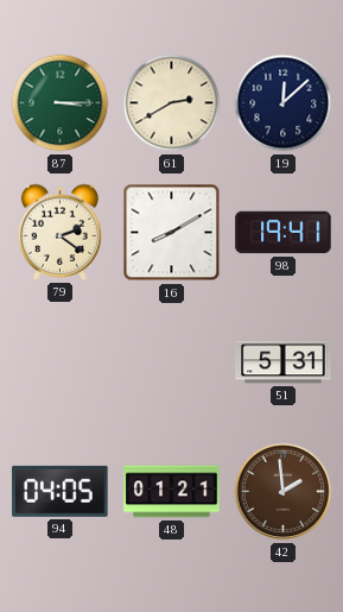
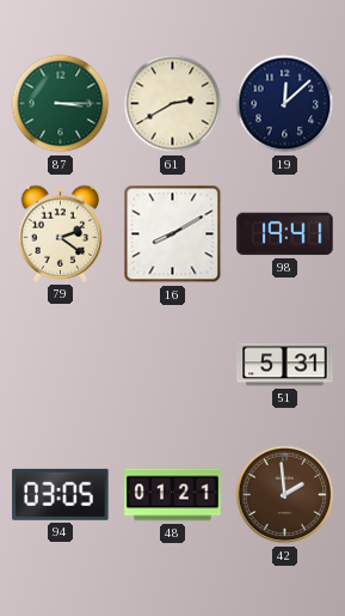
94: 04:05 -> 03:05 (61, 494)
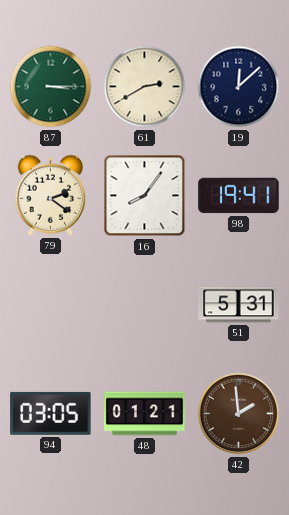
16: 8:10 -> 8:06 (145, 196)
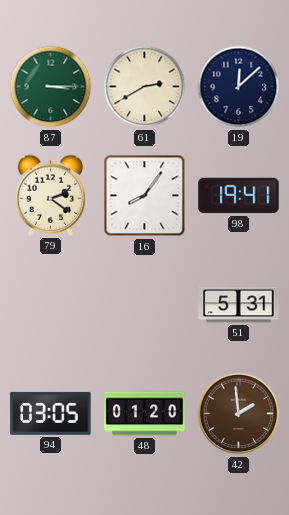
48: 01:21 -> 01:20 (145, 414)
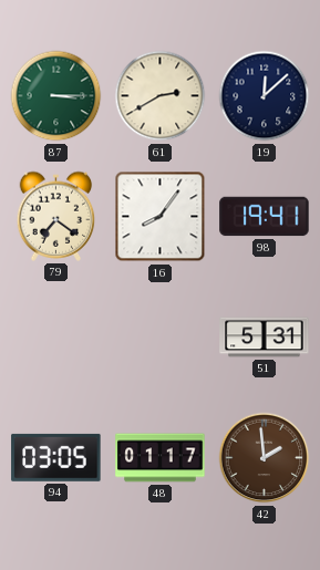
79: 2:21 -> 7:21 (56, 216)
48: 01:20 -> 01:17 (161, 458)
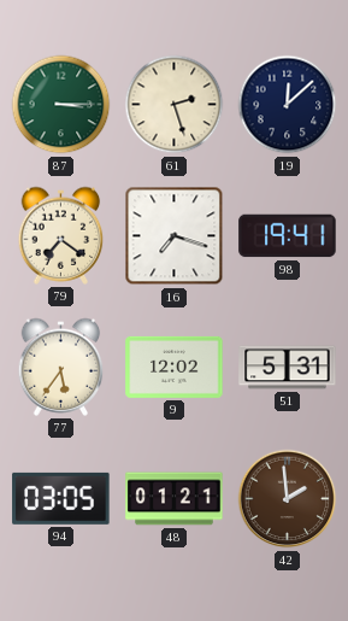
61: 2:40 -> 2:27 (175, 105)
16: 8:06 -> 7:18 (175, 236)
77: none -> 5:36 (61, 367)
9: none -> 12:02 (175, 367)
48: 01:17 -> 01:21 (175, 499)
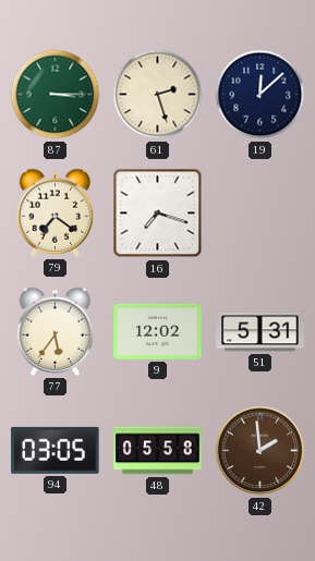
98: 19:41 -> none (288, 236)
48: 01:21 -> 05:58 (158, 451)
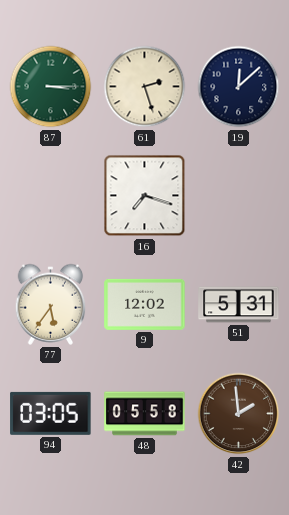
79: 7:21 -> none (56, 212)
